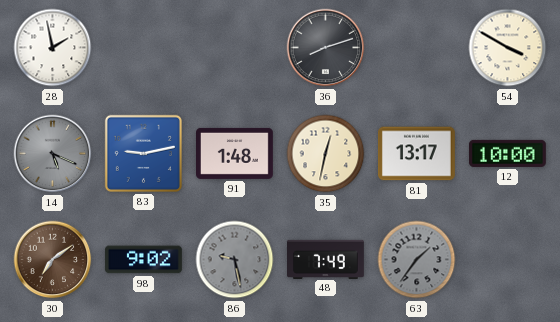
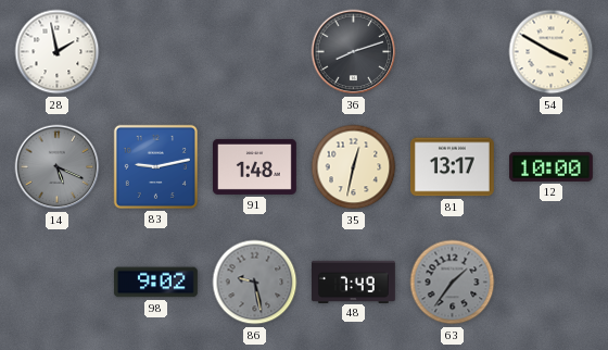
30: 7:09 -> none (53, 260)
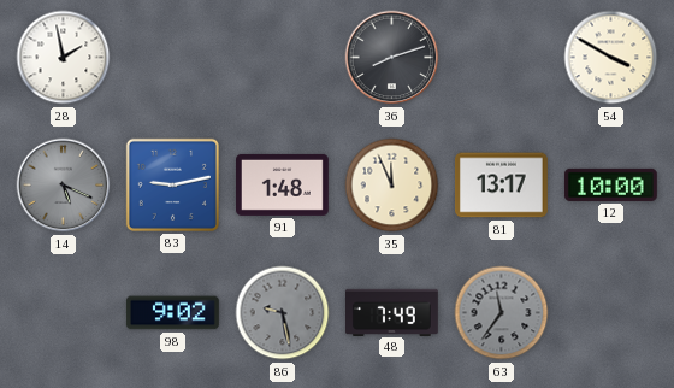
35: 12:32 -> 11:56 (392, 186)
63: 1:36 -> 11:36 (502, 313)
